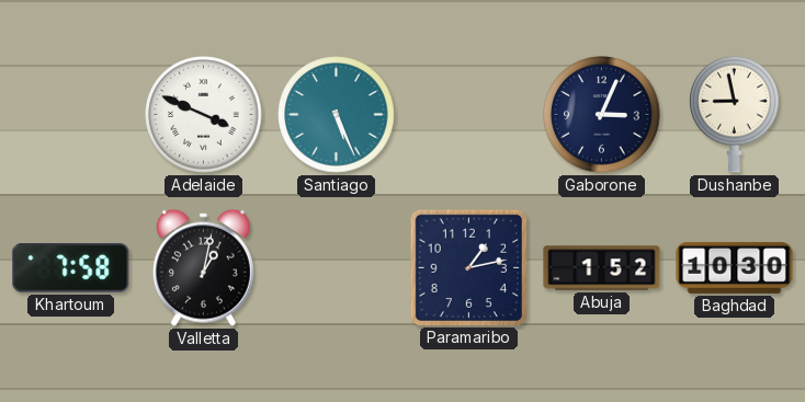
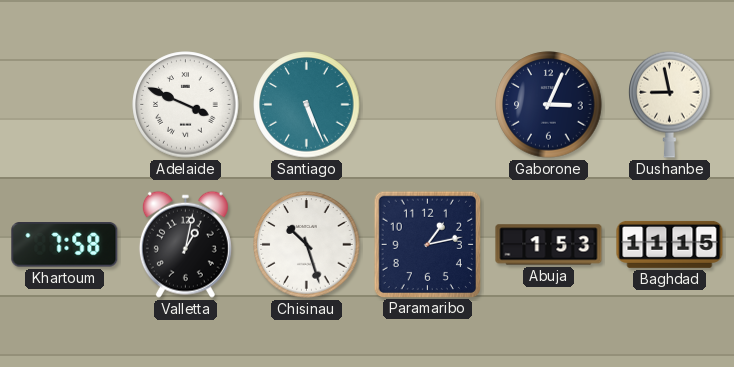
Chisinau: none -> 10:27 (307, 245)
Abuja: 1:52 -> 1:53 (549, 245)
Baghdad: 10:30 -> 11:15 (670, 244)
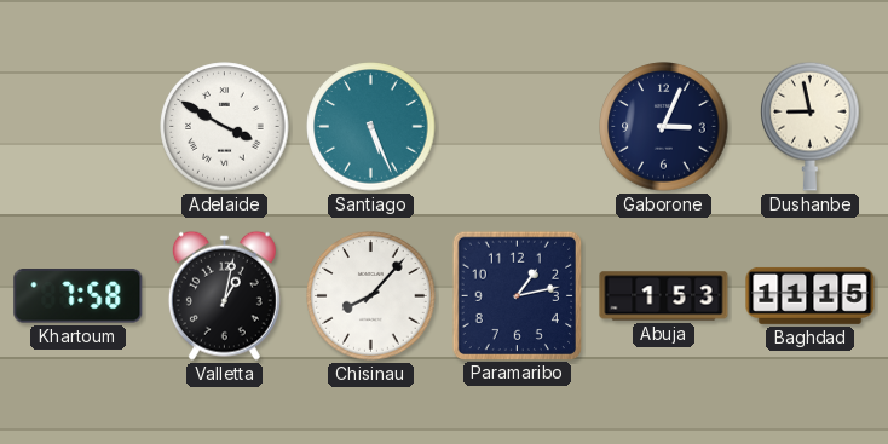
Adelaide: 3:49 -> 3:50 (225, 127)
Chisinau: 10:27 -> 8:07 (371, 296)
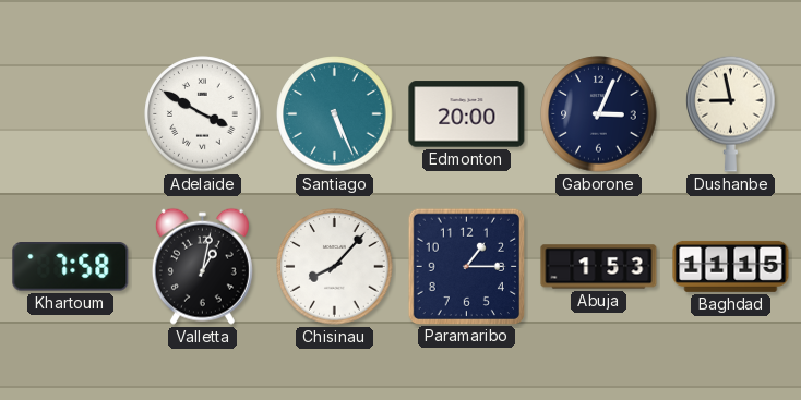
Edmonton: none -> 20:00 (467, 114)
Paramaribo: 1:13 -> 1:15 (466, 266)
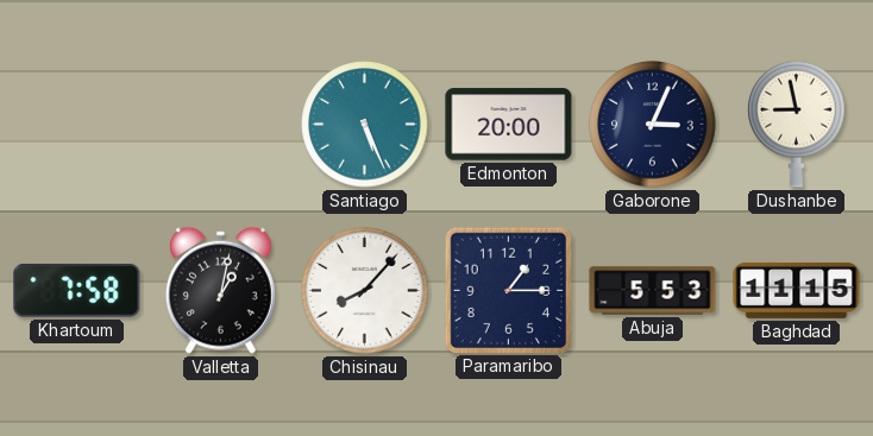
Adelaide: 3:50 -> none (203, 114)
Abuja: 1:53 -> 5:53 (653, 291)
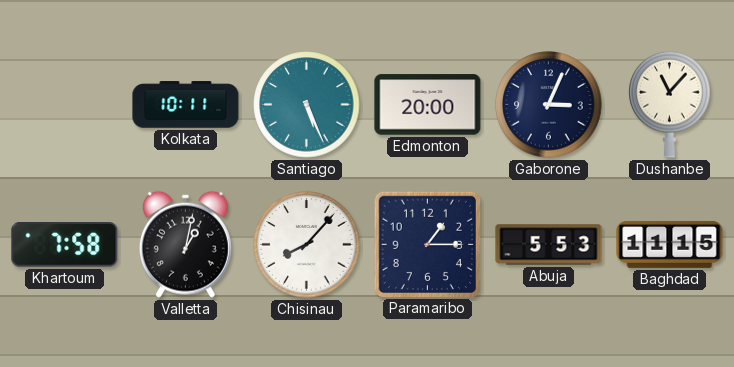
Kolkata: none -> 10:11 (186, 105)
Dushanbe: 8:58 -> 11:07 (670, 104)
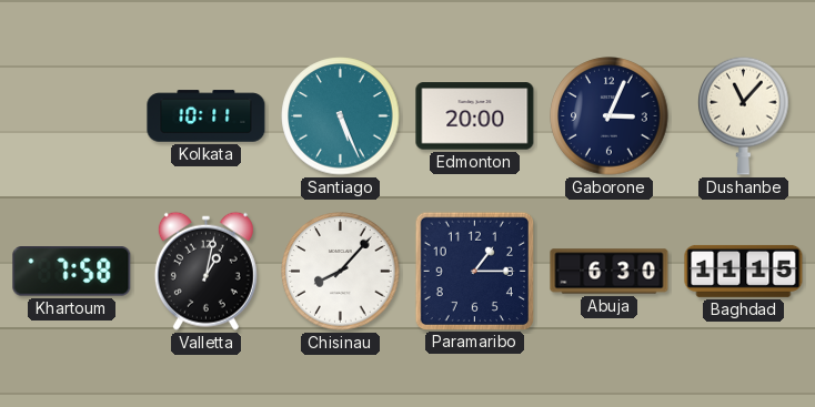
Abuja: 5:53 -> 6:30 (610, 272)
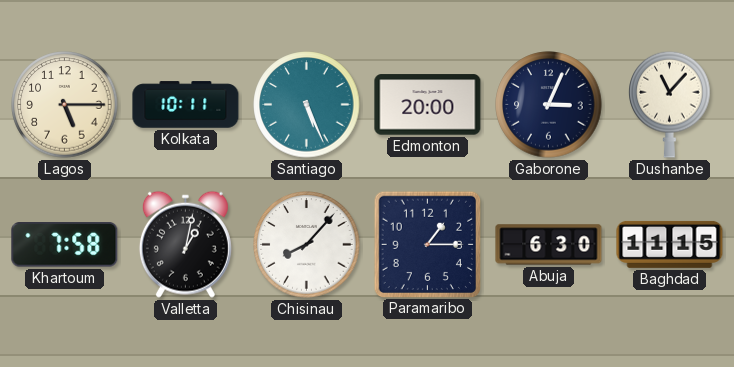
Lagos: none -> 5:15 (65, 105)
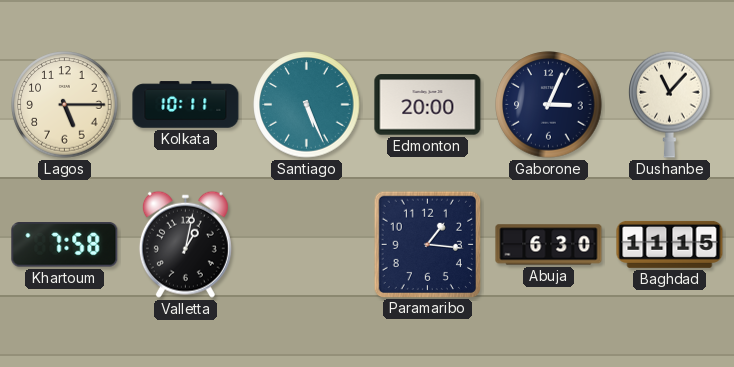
Chisinau: 8:07 -> none (307, 245)
Paramaribo: 1:15 -> 1:16 (427, 244)
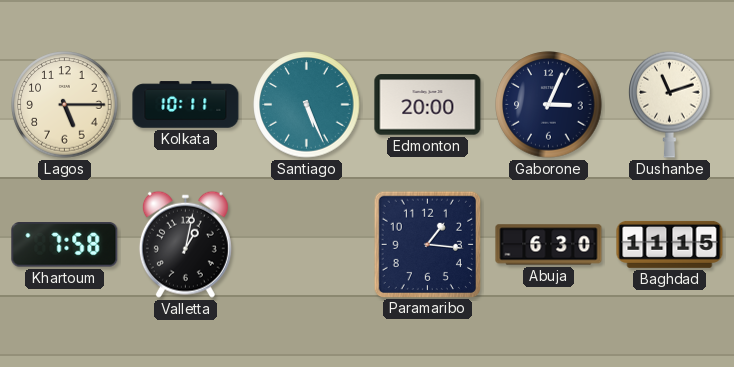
Dushanbe: 11:07 -> 11:12 (670, 104)
